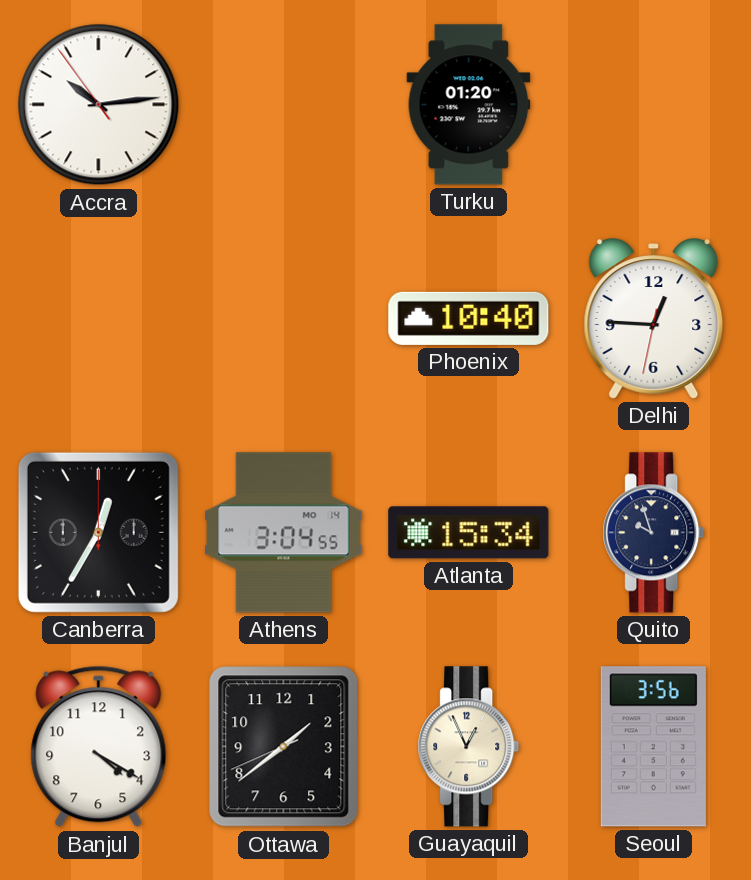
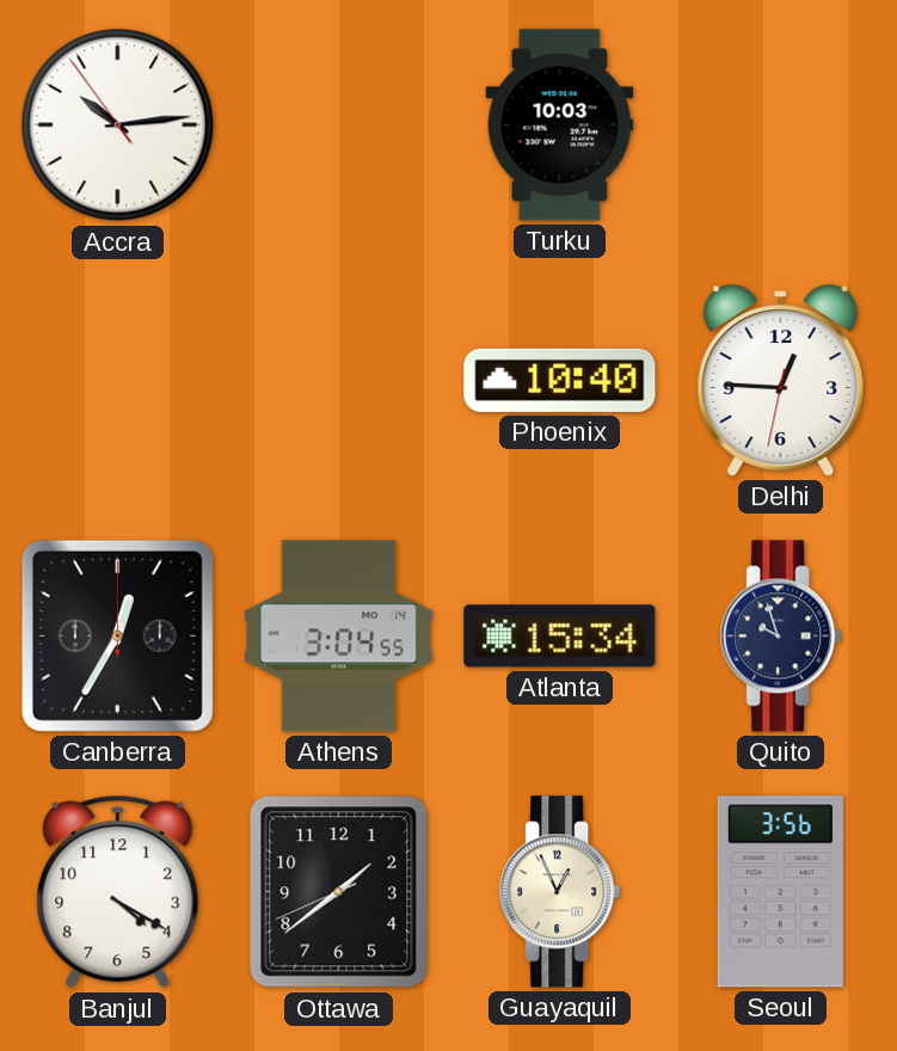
Turku: 01:20 -> 10:03 (560, 125)
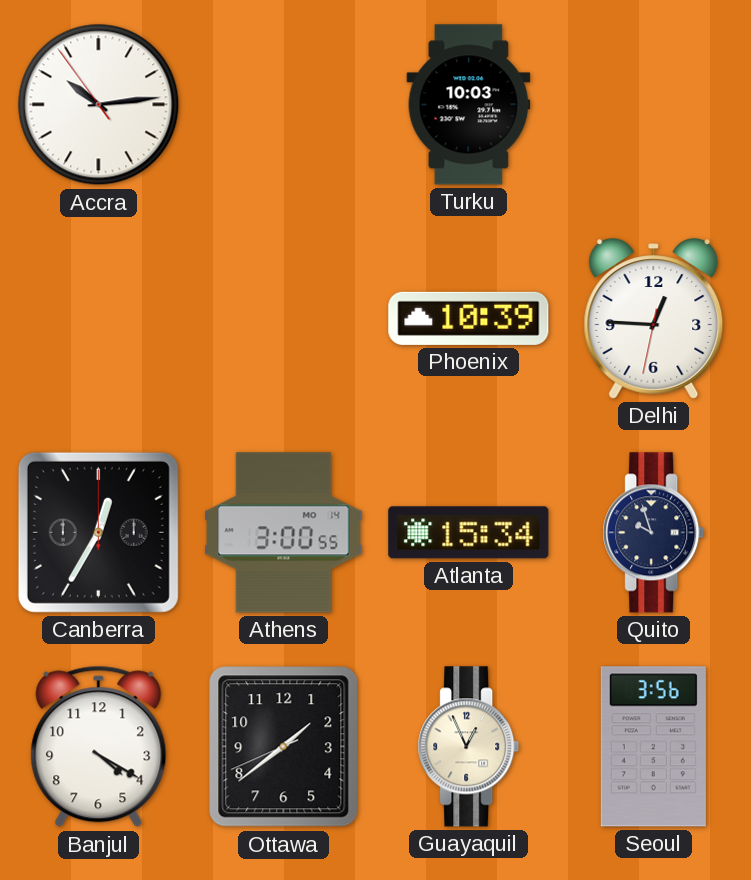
Phoenix: 10:40 -> 10:39 (469, 318)
Athens: 3:04 -> 3:00 (284, 533)
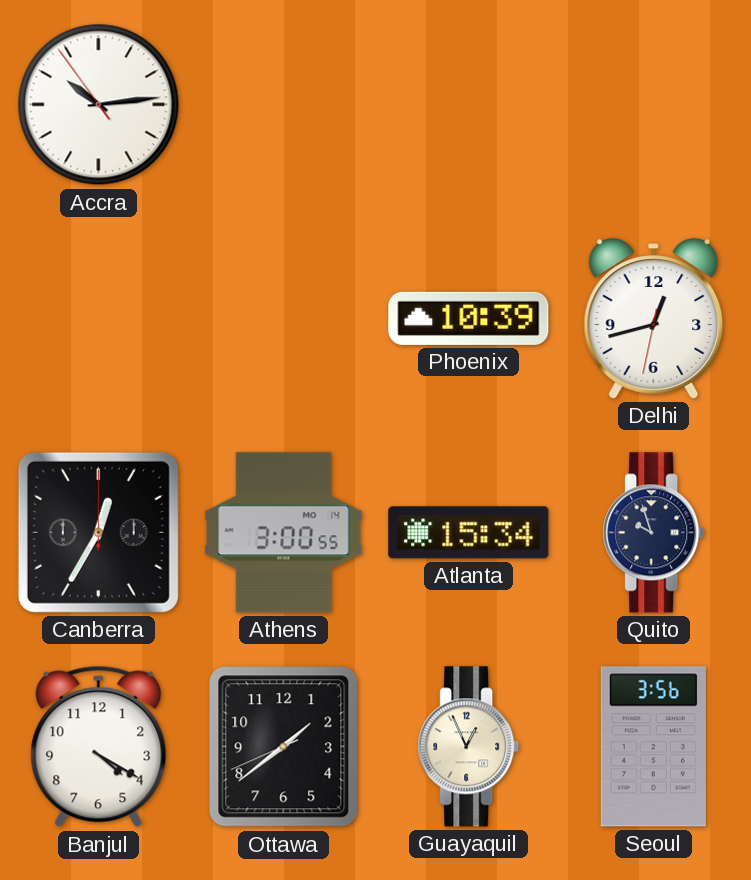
Turku: 10:03 -> none (469, 105)
Delhi: 12:45 -> 12:42 (654, 319)
